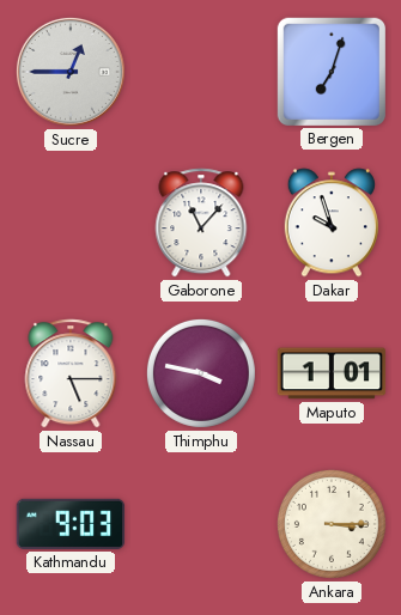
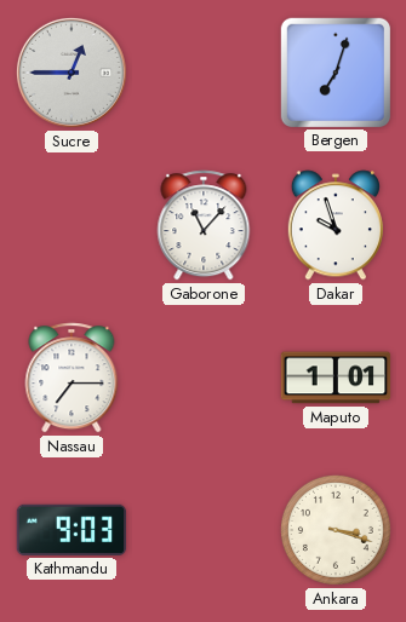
Nassau: 5:15 -> 7:15 (72, 378)
Thimphu: 3:47 -> none (201, 373)
Ankara: 3:15 -> 3:18 (336, 530)
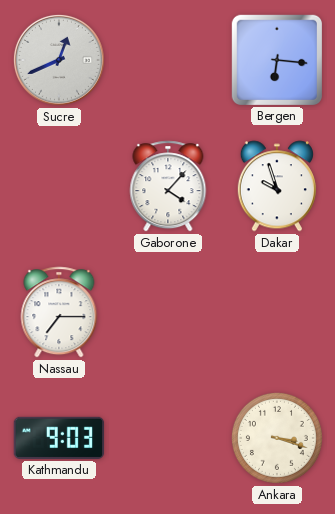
Sucre: 12:45 -> 12:41 (59, 60)
Bergen: 7:03 -> 6:16 (276, 59)
Gaborone: 11:07 -> 4:07 (168, 186)
Maputo: 1:01 -> none (336, 378)
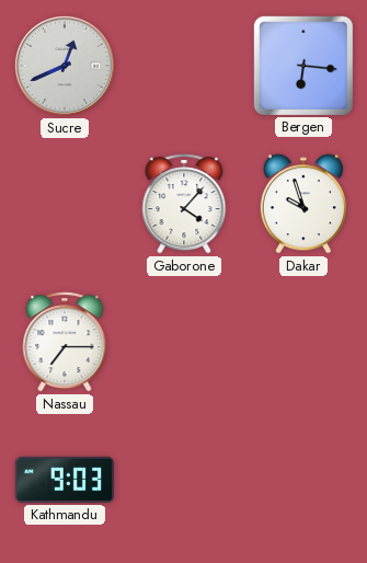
Ankara: 3:18 -> none (277, 438)
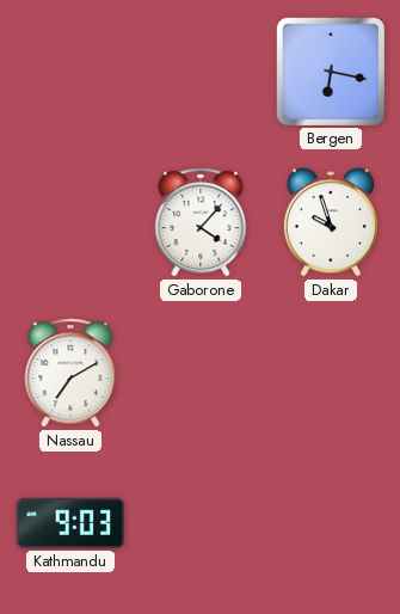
Sucre: 12:41 -> none (65, 66)
Bergen: 6:16 -> 6:17 (330, 70)
Nassau: 7:15 -> 7:10 (70, 373)
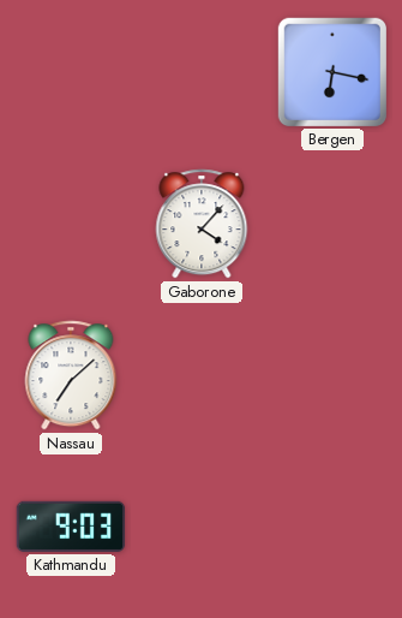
Dakar: 9:57 -> none (331, 222)
Nassau: 7:10 -> 7:08 (71, 375)
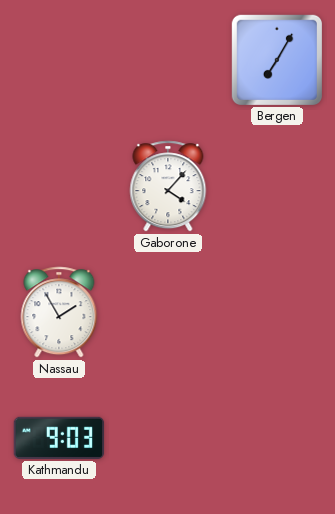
Bergen: 6:17 -> 7:05 (276, 59)
Nassau: 7:08 -> 1:55 (59, 312)
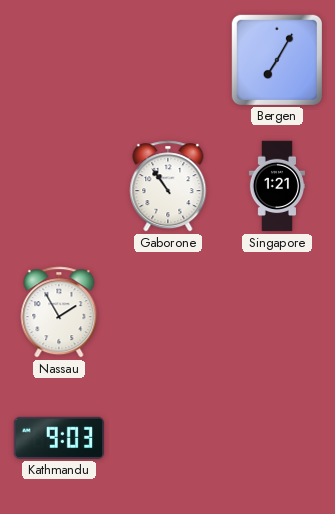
Gaborone: 4:07 -> 10:54 (168, 186)
Singapore: none -> 1:21 (277, 186)
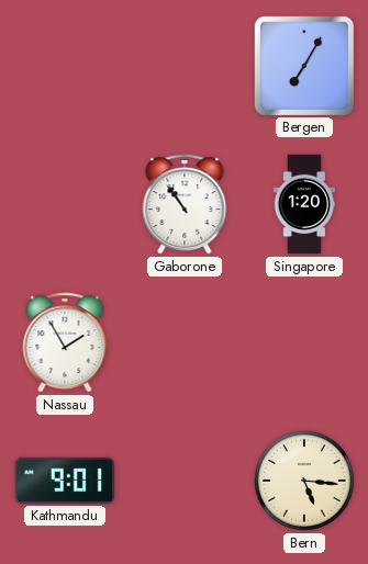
Singapore: 1:21 -> 1:20 (304, 204)
Kathmandu: 9:03 -> 9:01 (65, 481)
Bern: none -> 5:16 (304, 481)
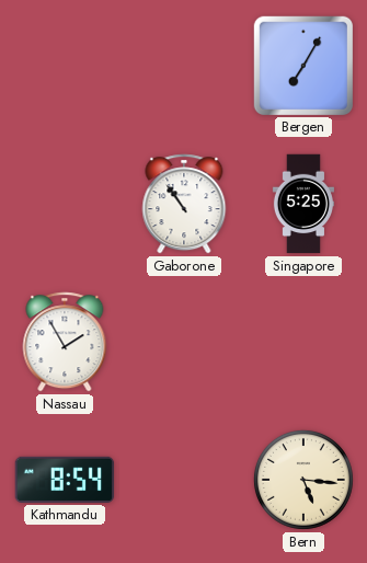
Singapore: 1:20 -> 5:25 (303, 204)
Kathmandu: 9:01 -> 8:54 (65, 480)
